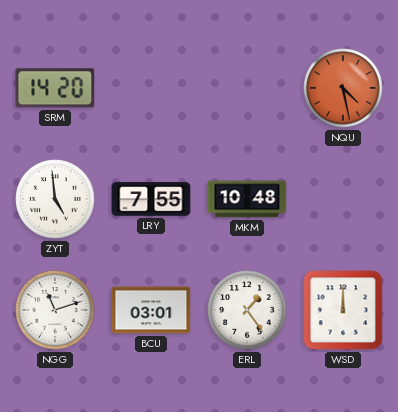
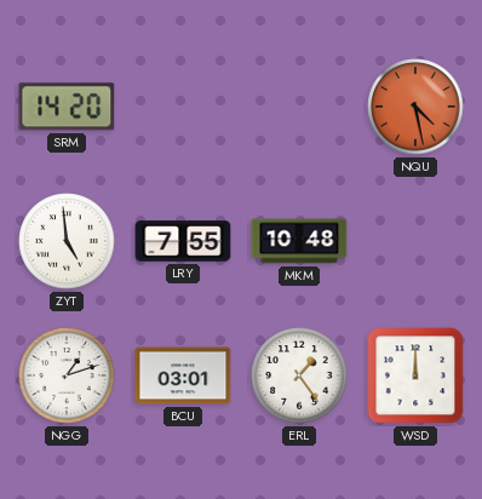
NGG: 11:12 -> 1:12 (67, 375)
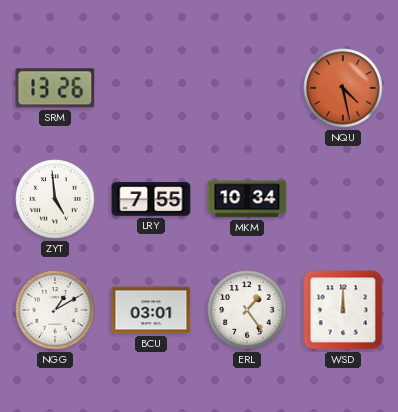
SRM: 14:20 -> 13:26 (55, 88)
MKM: 10:48 -> 10:34 (247, 199)
NGG: 1:12 -> 1:10 (55, 310)
